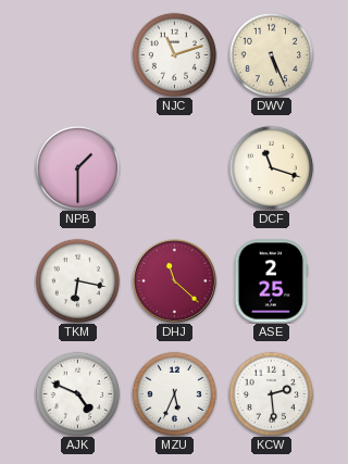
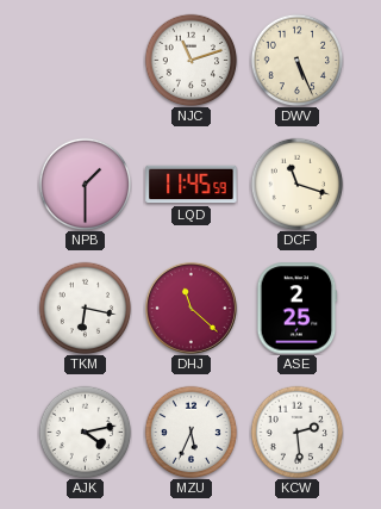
LQD: none -> 11:45 (192, 185)
AJK: 4:49 -> 4:13 (85, 432)
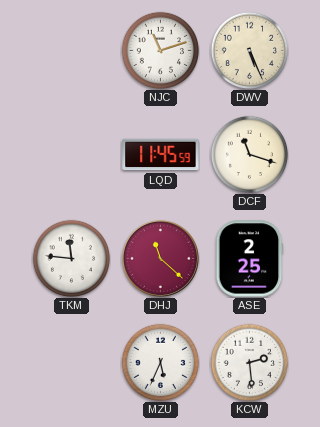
NPB: 1:30 -> none (85, 184)
TKM: 6:17 -> 11:46 (71, 258)
AJK: 4:13 -> none (85, 432)
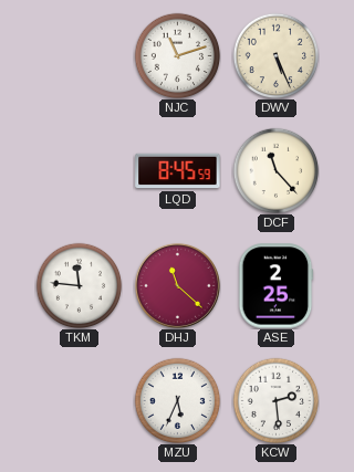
LQD: 11:45 -> 8:45 (178, 171)
DCF: 11:18 -> 11:23 (275, 170)
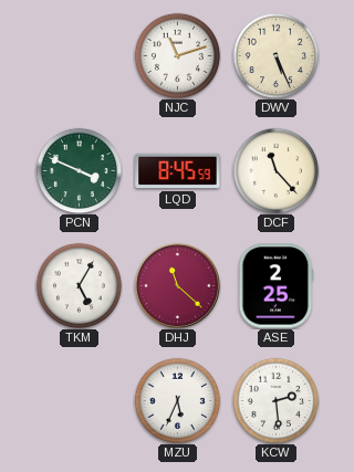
PCN: none -> 3:49 (79, 170)
TKM: 11:46 -> 5:05 (79, 285)
